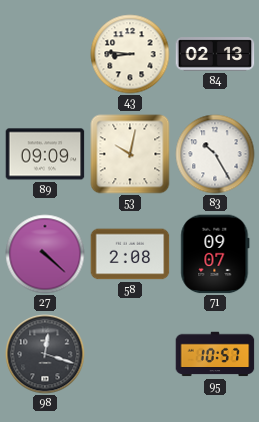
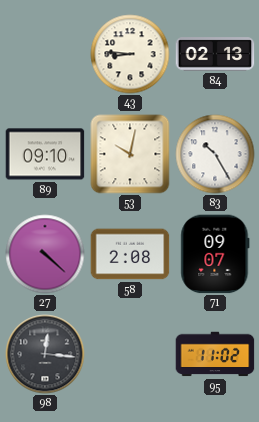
89: 09:09 -> 09:10 (45, 154)
98: 12:18 -> 12:16 (45, 354)
95: 10:57 -> 11:02 (215, 354)
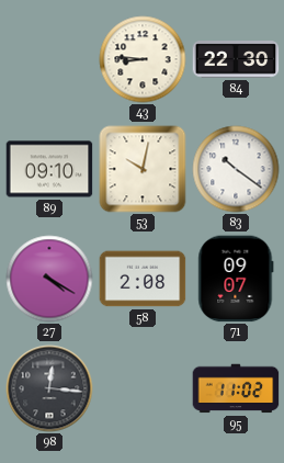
84: 02:13 -> 22:30 (236, 59)
83: 10:25 -> 10:21 (236, 169)
27: 4:22 -> 4:20 (49, 279)
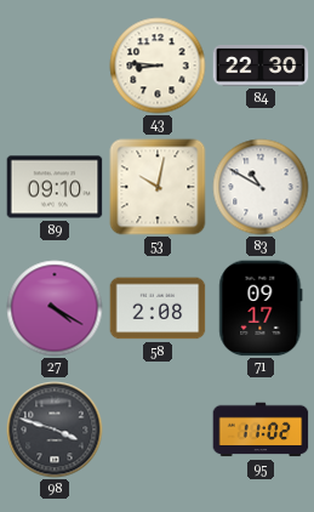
83: 10:21 -> 10:50 (261, 187)
71: 09:07 -> 09:17 (261, 308)
98: 12:16 -> 3:48 (55, 429)
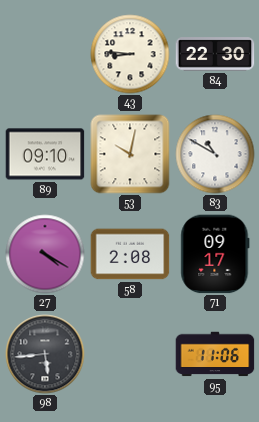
98: 3:48 -> 5:44 (45, 354)
95: 11:02 -> 11:06 (215, 354)
